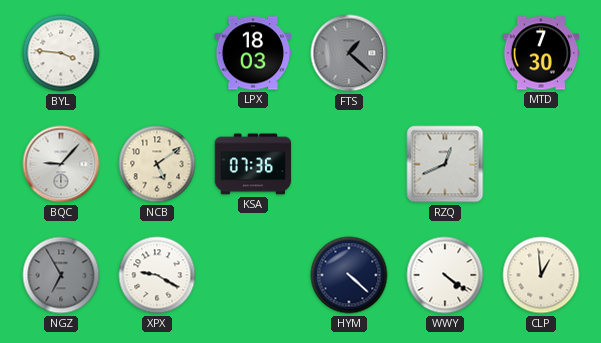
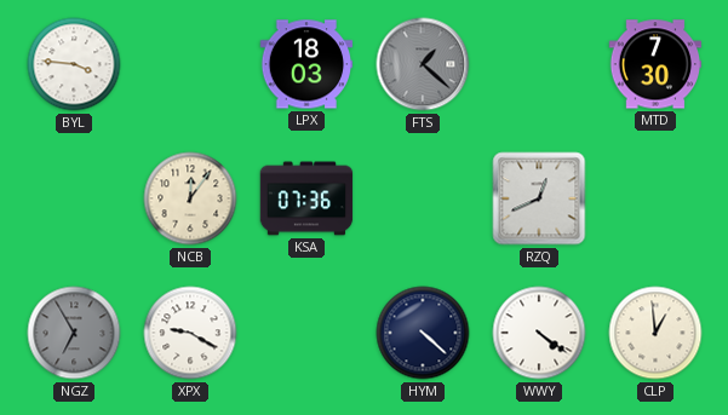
BQC: 9:07 -> none (61, 164)
NCB: 5:09 -> 12:06 (190, 198)
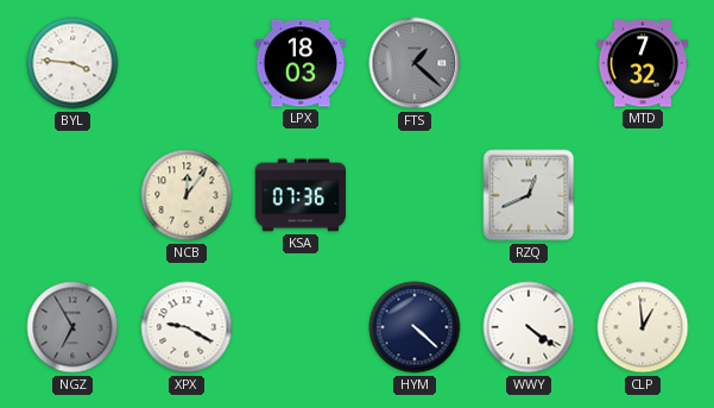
MTD: 7:30 -> 7:32 (643, 63)
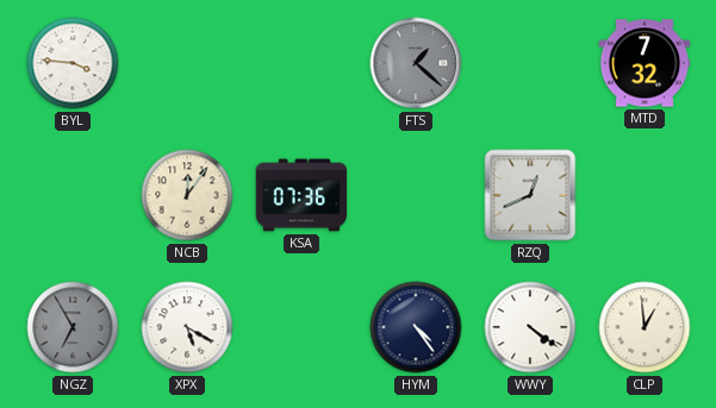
LPX: 18:03 -> none (301, 63)
XPX: 9:20 -> 5:20 (187, 327)
HYM: 4:22 -> 4:24 (416, 327)
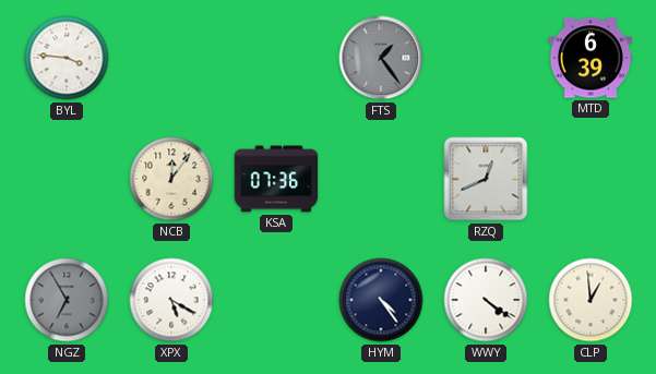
FTS: 1:22 -> 1:24 (381, 58)
MTD: 7:32 -> 6:39 (591, 58)
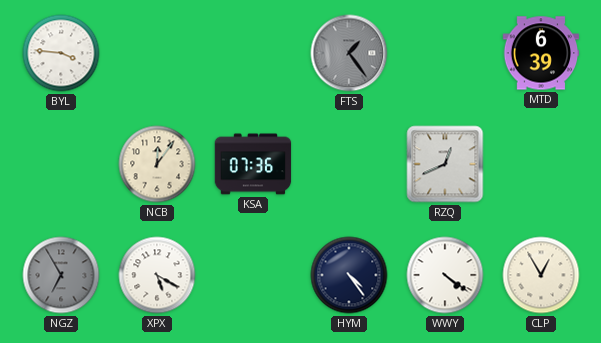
CLP: 12:59 -> 12:55 (541, 275)
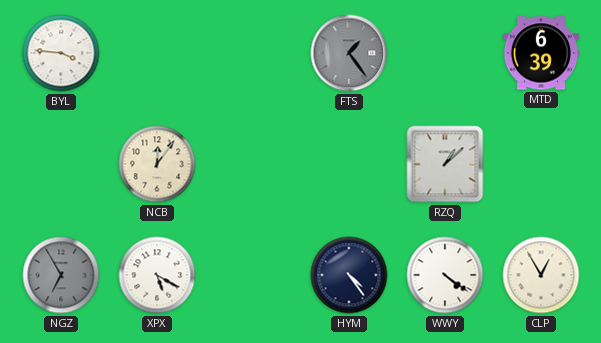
KSA: 07:36 -> none (253, 164)
RZQ: 12:41 -> 1:08 (445, 164)
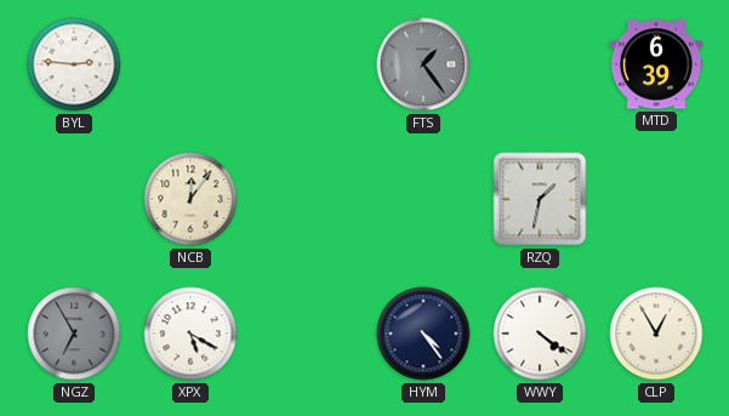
BYL: 3:46 -> 2:46 (74, 64)
RZQ: 1:08 -> 1:32 (540, 199)
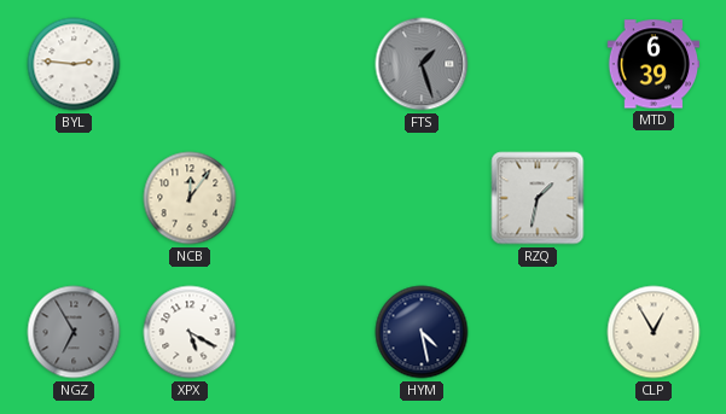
FTS: 1:24 -> 1:27 (422, 64)
HYM: 4:24 -> 4:28 (422, 332)
WWY: 4:21 -> none (540, 334)
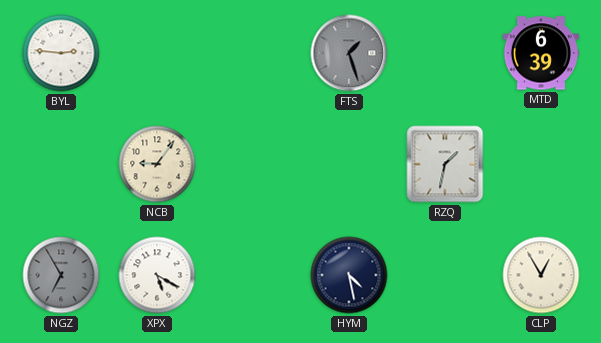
NCB: 12:06 -> 9:06 (157, 164)
